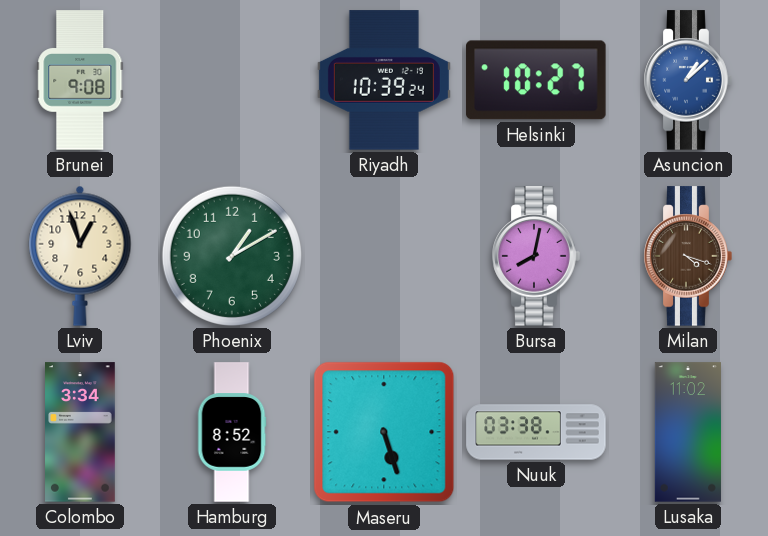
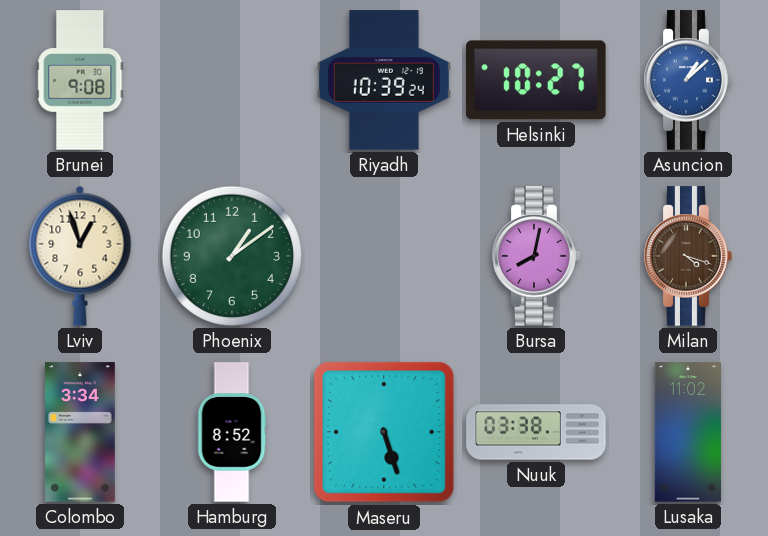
Phoenix: 1:10 -> 1:09 (232, 256)
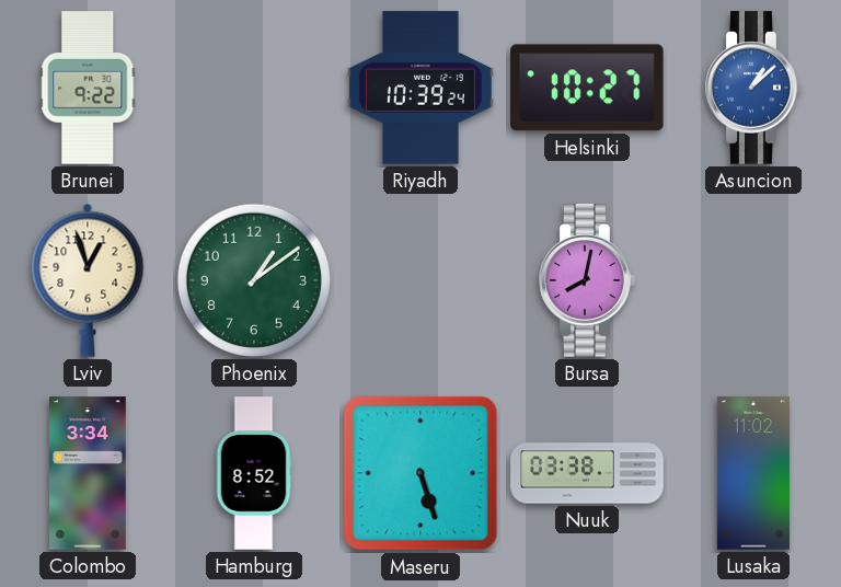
Brunei: 9:08 -> 9:22 (88, 88)
Milan: 4:18 -> none (688, 256)
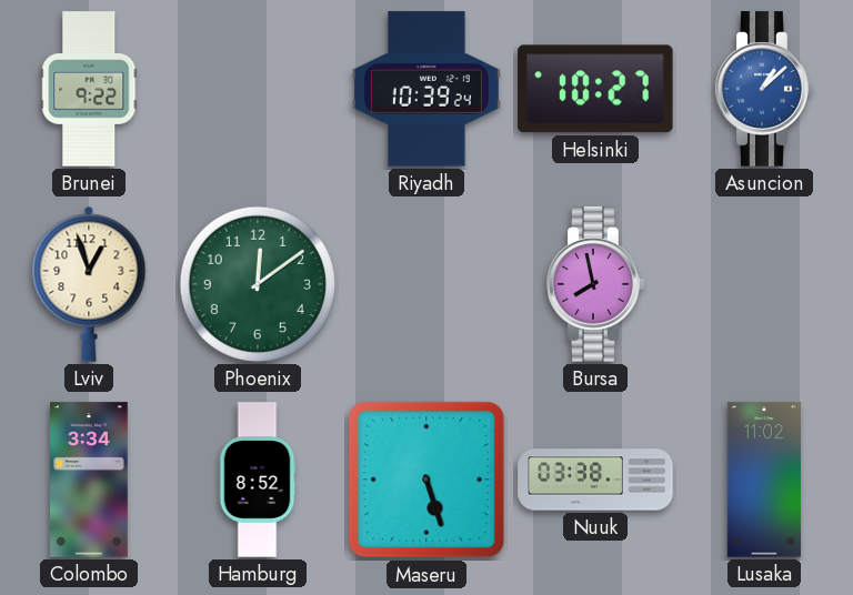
Phoenix: 1:09 -> 12:09 (258, 284)
Bursa: 8:02 -> 7:58 (595, 284)
